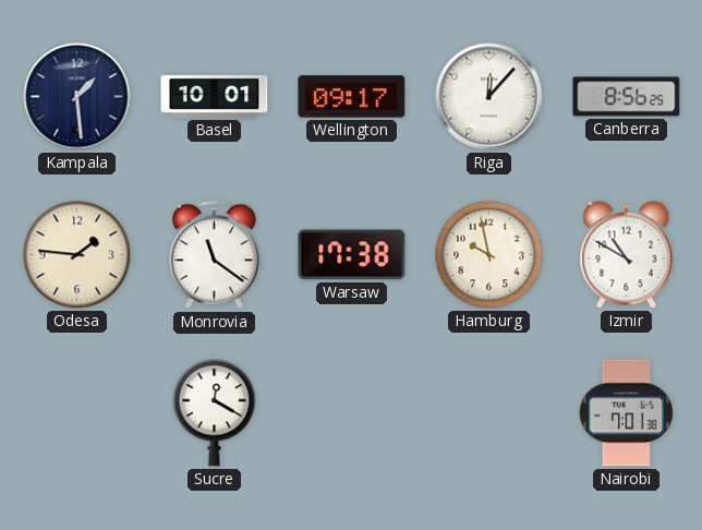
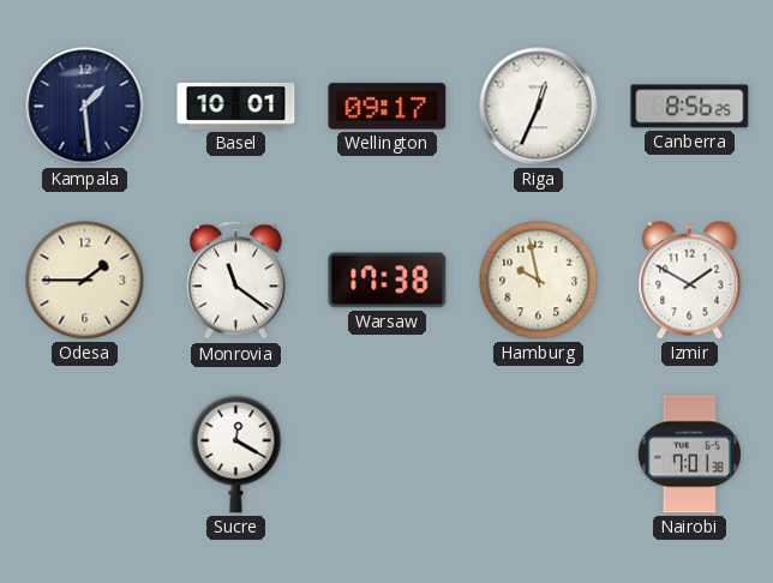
Riga: 12:07 -> 12:34 (539, 107)
Odesa: 1:46 -> 1:45 (85, 281)
Izmir: 10:50 -> 1:50 (690, 281)
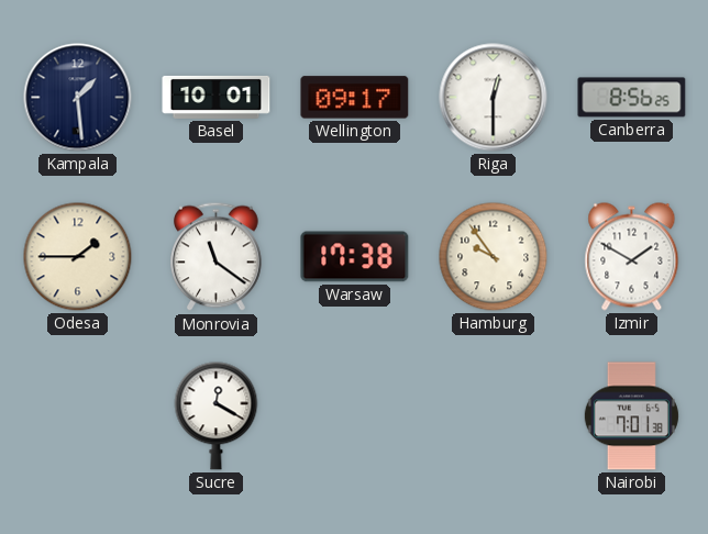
Riga: 12:34 -> 12:30 (494, 98)
Hamburg: 9:58 -> 9:54 (494, 257)
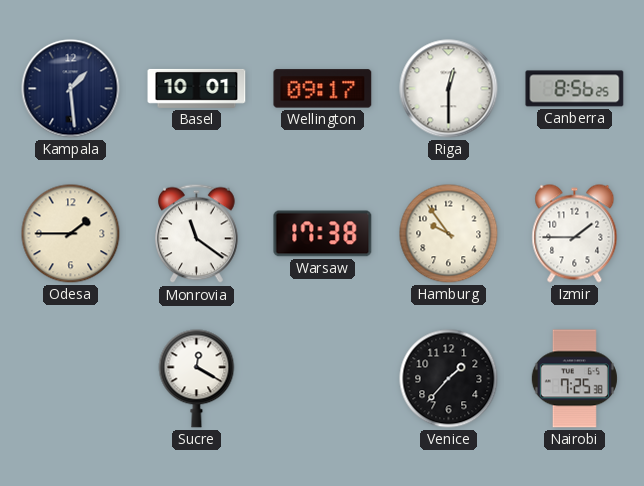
Izmir: 1:50 -> 1:45 (575, 234)
Venice: none -> 1:37 (449, 379)
Nairobi: 7:01 -> 7:25 (574, 379)
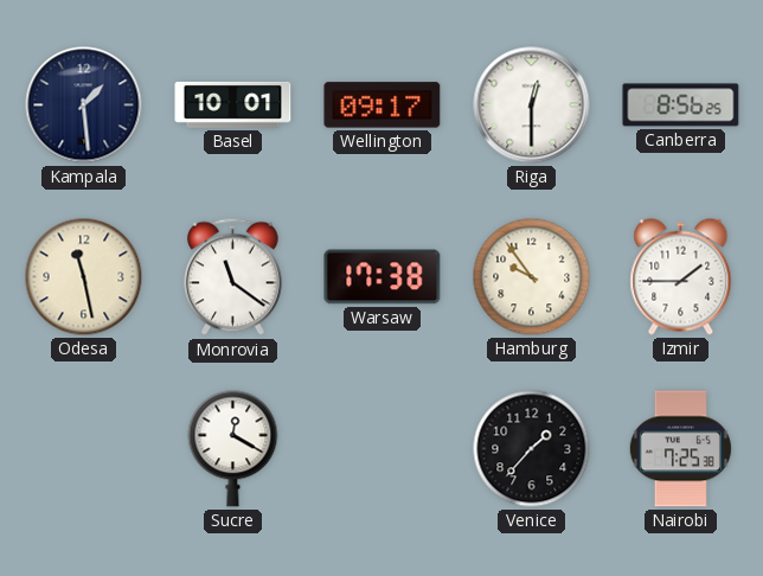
Odesa: 1:45 -> 11:28 (84, 277)
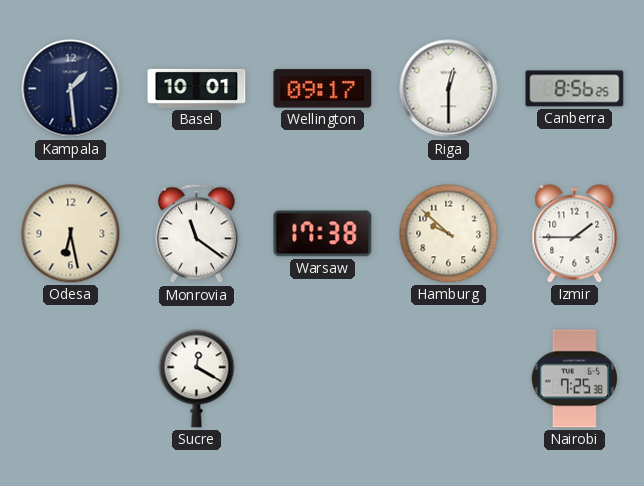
Odesa: 11:28 -> 6:28 (71, 234)
Hamburg: 9:54 -> 9:52 (449, 234)
Venice: 1:37 -> none (532, 449)
